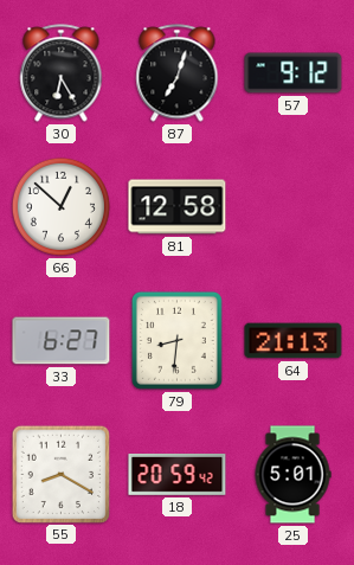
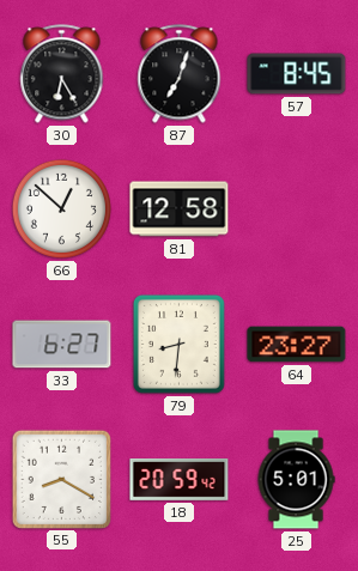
57: 9:12 -> 8:45 (297, 74)
64: 21:13 -> 23:27 (297, 345)
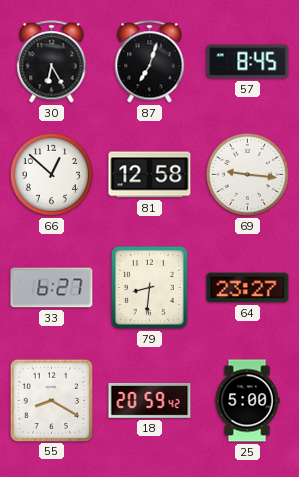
69: none -> 9:16 (247, 174)
25: 5:01 -> 5:00 (247, 401)
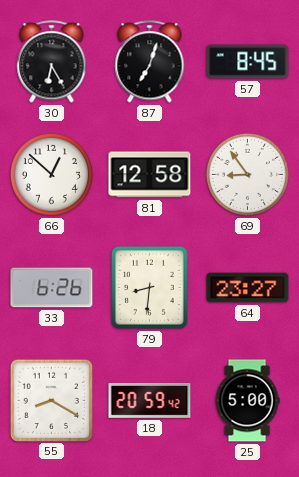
69: 9:16 -> 8:54 (247, 174)
33: 6:27 -> 6:26 (52, 288)
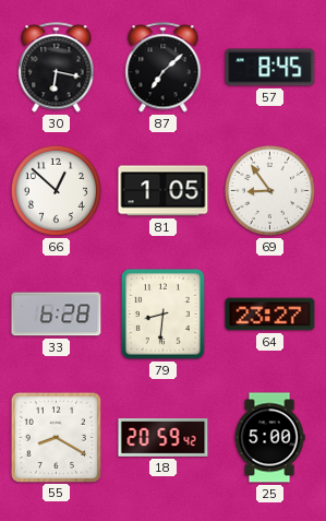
30: 6:25 -> 6:17 (57, 68)
87: 7:03 -> 7:08 (164, 68)
81: 12:58 -> 1:05 (164, 191)
33: 6:26 -> 6:28 (57, 315)
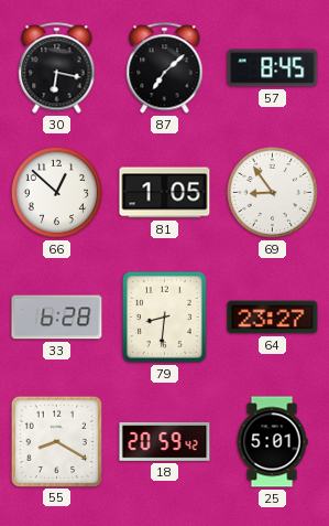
25: 5:00 -> 5:01 (272, 442)
